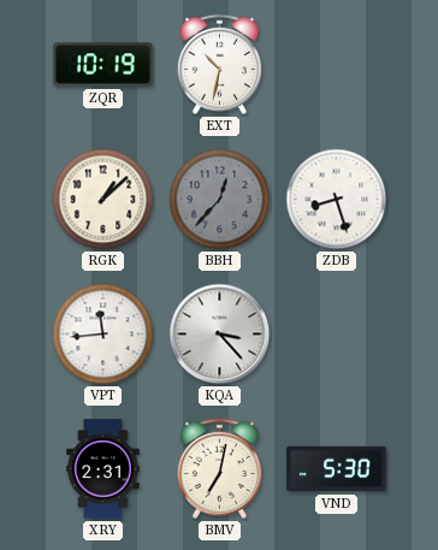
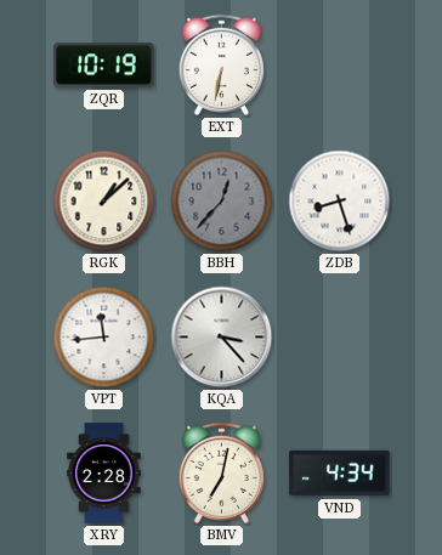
EXT: 10:32 -> 6:32 (221, 64)
XRY: 2:31 -> 2:28 (104, 474)
VND: 5:30 -> 4:34 (340, 474)
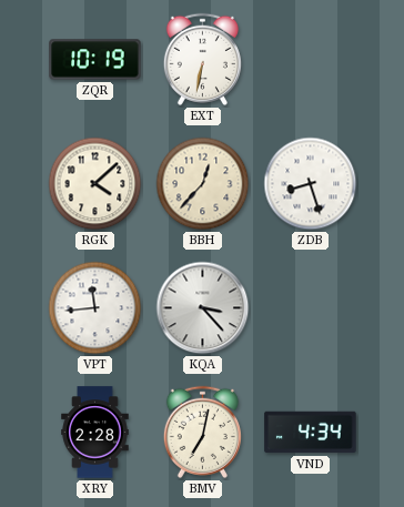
RGK: 1:08 -> 4:08 (95, 184)
BBH dial: grey -> cream (203, 184)
